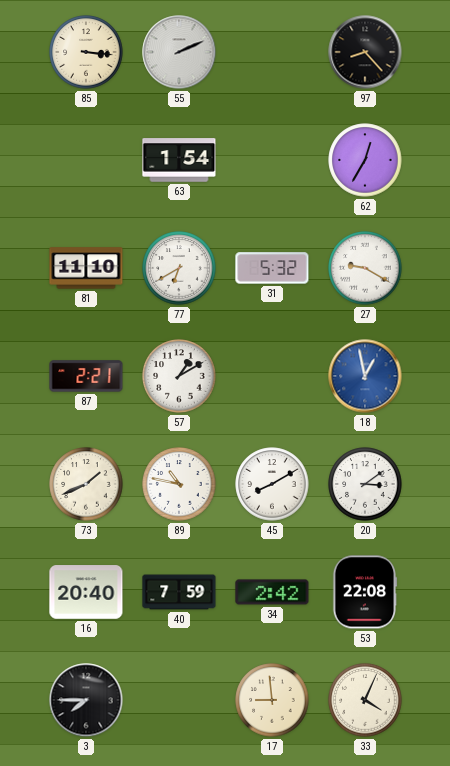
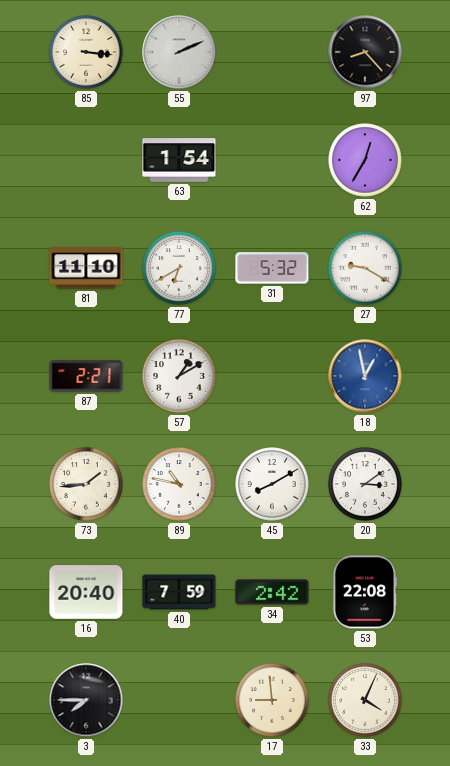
73: 1:41 -> 1:44 (86, 484)
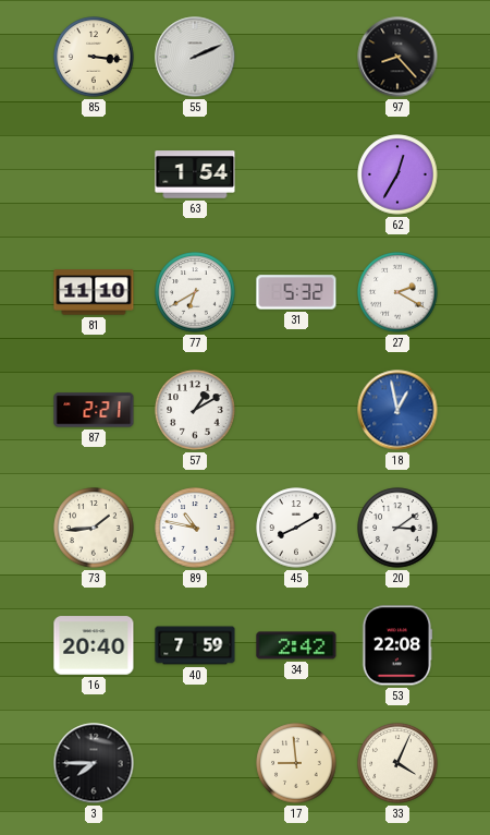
27: 9:20 -> 2:20 (397, 292)
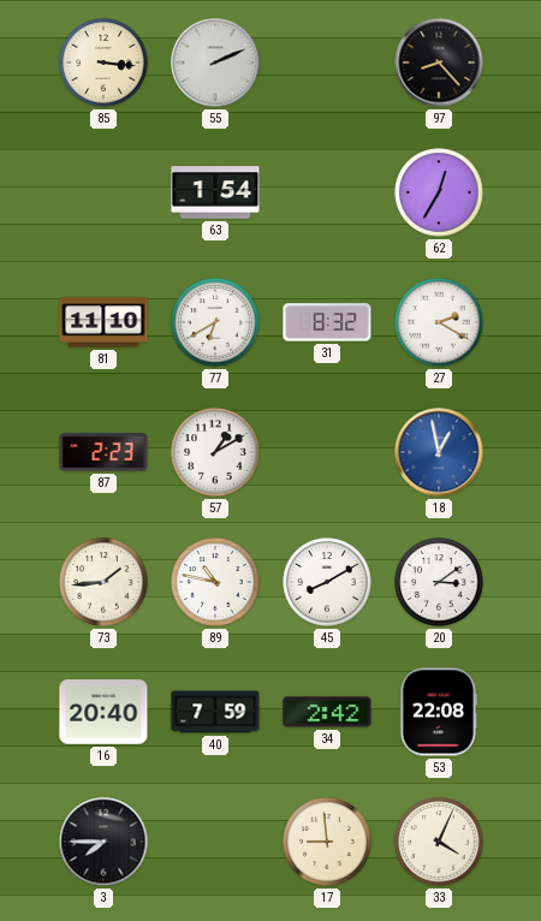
31: 5:32 -> 8:32 (327, 322)
87: 2:21 -> 2:23 (103, 452)
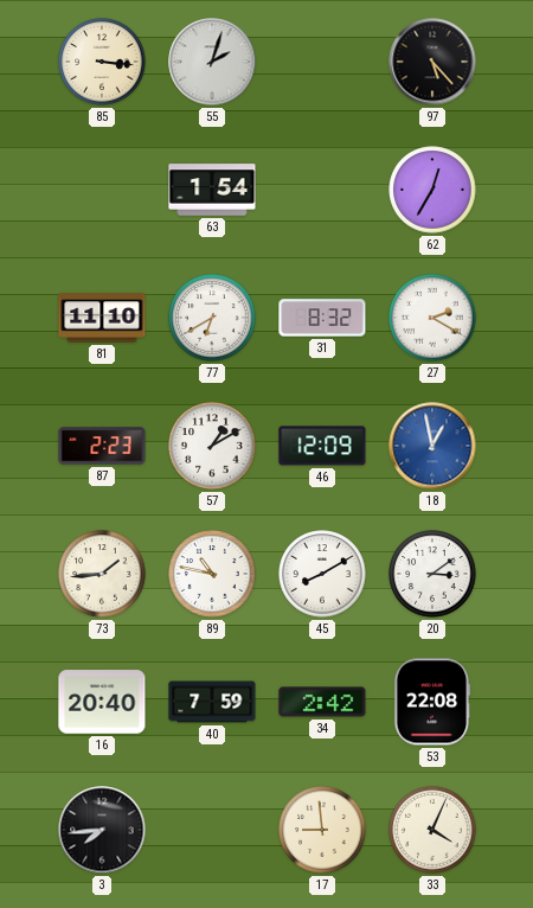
55: 2:11 -> 2:03 (212, 62)
97: 8:23 -> 5:23 (432, 62)
46: none -> 12:09 (322, 446)
3: 7:45 -> 7:44 (102, 830)
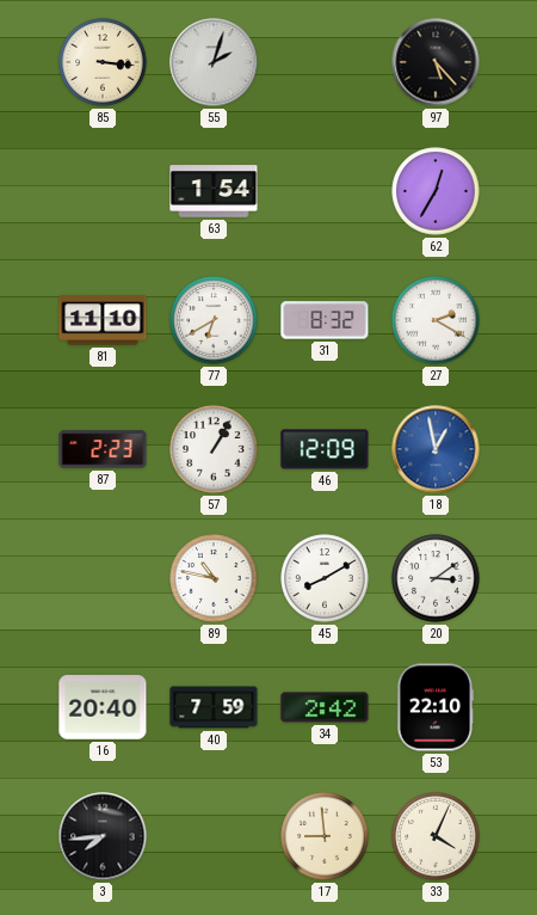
57: 1:10 -> 1:05 (214, 449)
73: 1:44 -> none (102, 574)
53: 22:08 -> 22:10 (436, 707)
